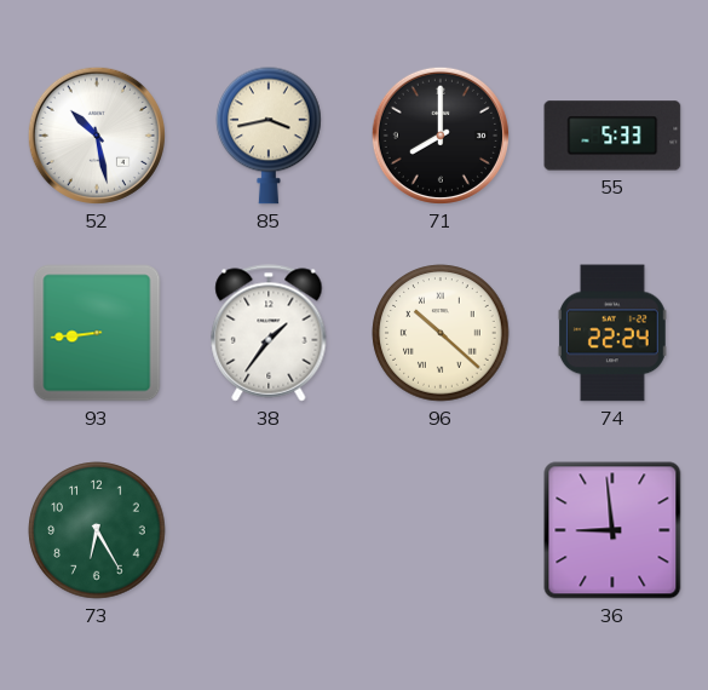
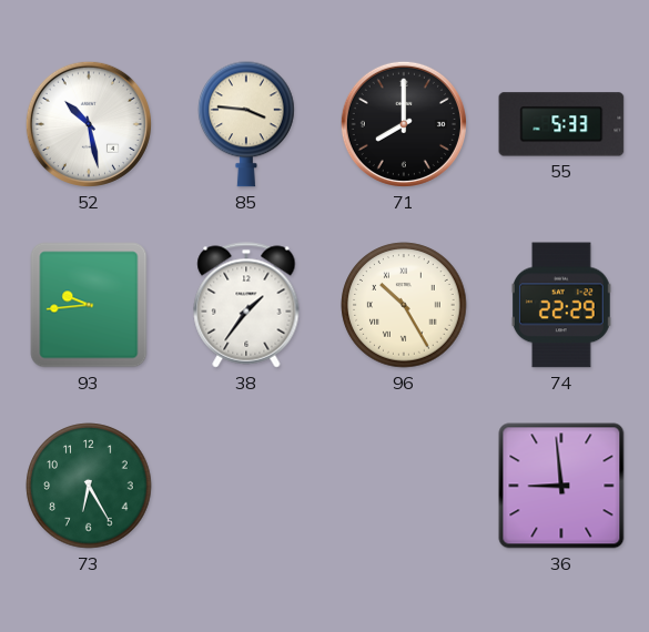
85: 3:43 -> 3:46 (247, 124)
93: 8:44 -> 9:44 (89, 305)
96: 10:22 -> 10:25 (404, 305)
74: 22:24 -> 22:29 (561, 305)
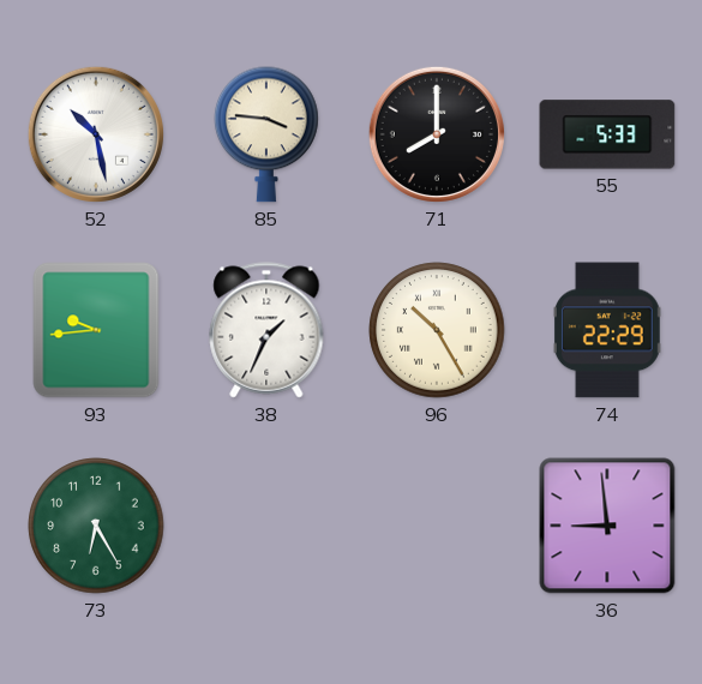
38: 1:36 -> 1:34 (266, 330)
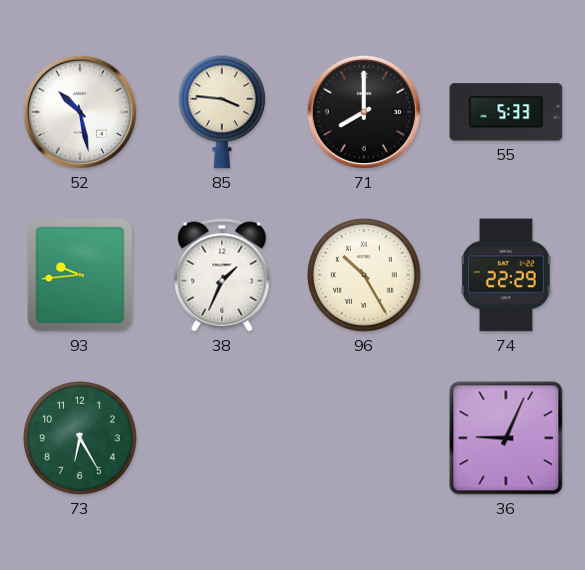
36: 8:59 -> 9:04 (506, 438)
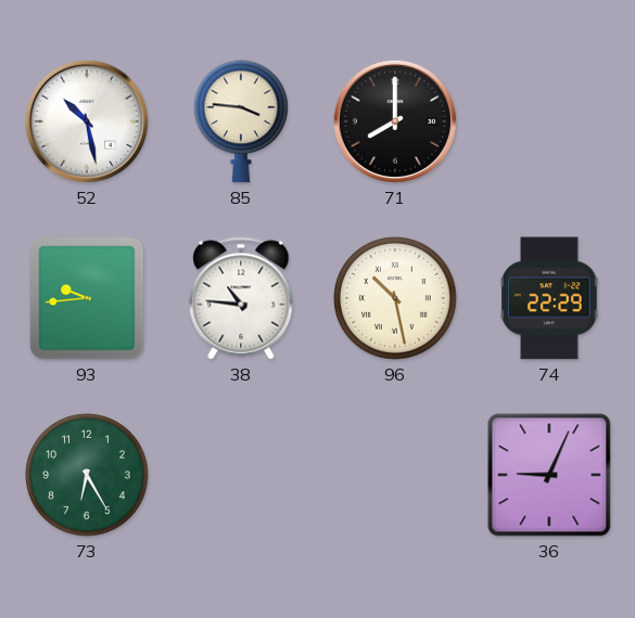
55: 5:33 -> none (506, 112)
38: 1:34 -> 10:46 (241, 298)
96: 10:25 -> 10:28 (395, 298)
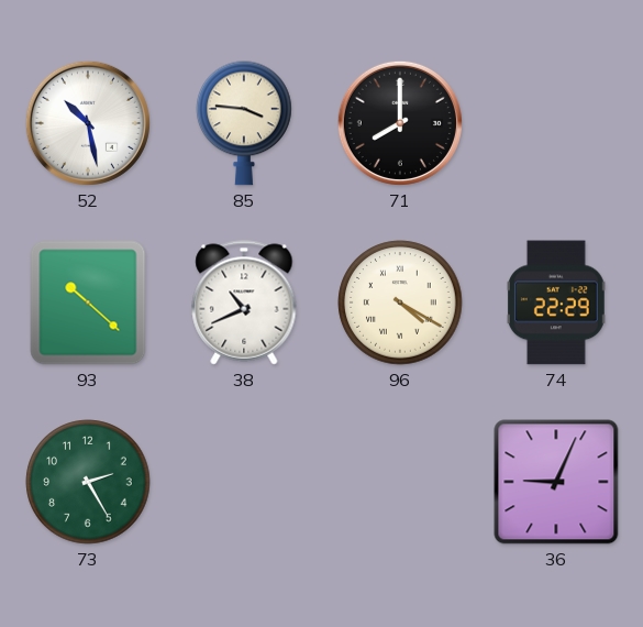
93: 9:44 -> 10:22 (88, 302)
38: 10:46 -> 10:41 (244, 302)
96: 10:28 -> 4:20 (400, 302)
73: 6:25 -> 2:25 (88, 482)
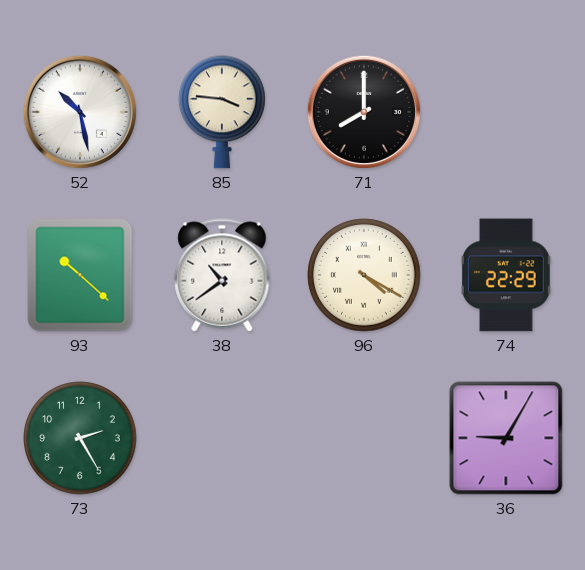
38: 10:41 -> 10:39 (222, 275)
36: 9:04 -> 9:05 (506, 438)
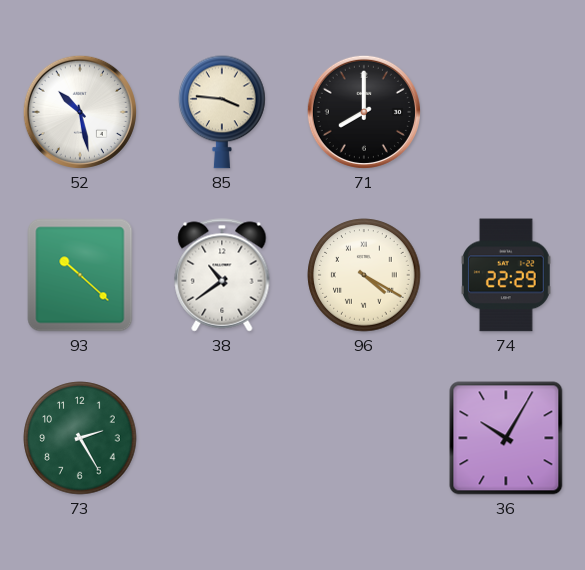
36: 9:05 -> 10:05 (506, 438)
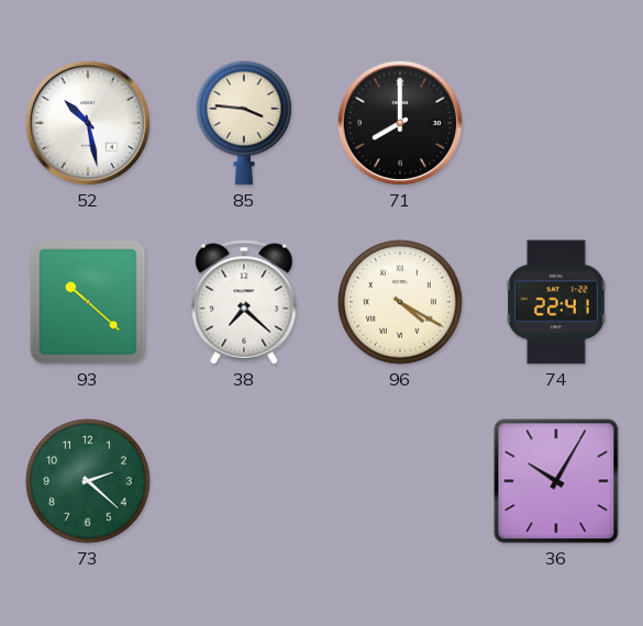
38: 10:39 -> 7:22 (244, 302)
74: 22:29 -> 22:41 (556, 302)
73: 2:25 -> 2:22 (88, 481)
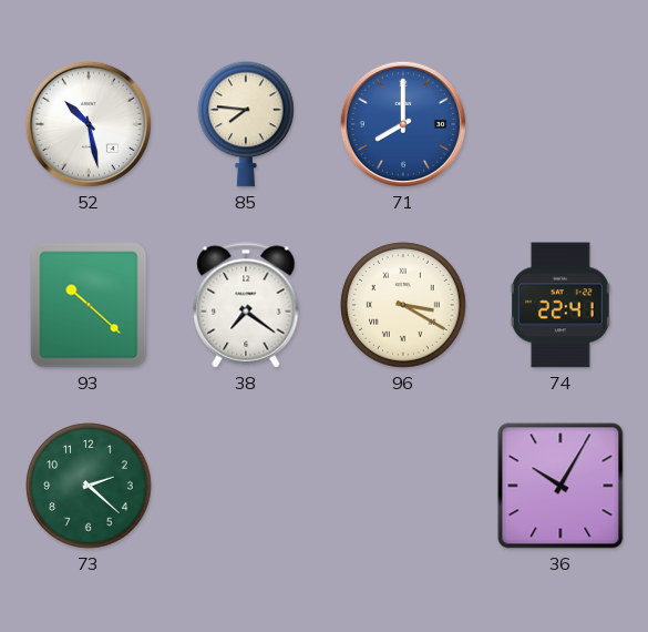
85: 3:46 -> 7:46 (247, 124)
71 dial: black -> blue (403, 124)
38: 7:22 -> 7:21 (246, 305)
96: 4:20 -> 3:20 (403, 305)
